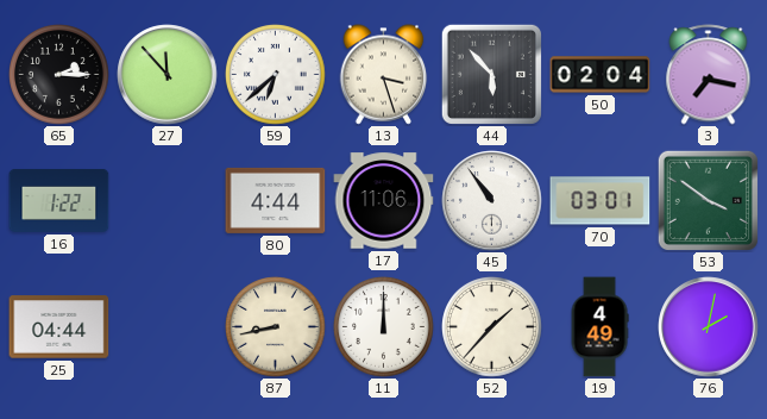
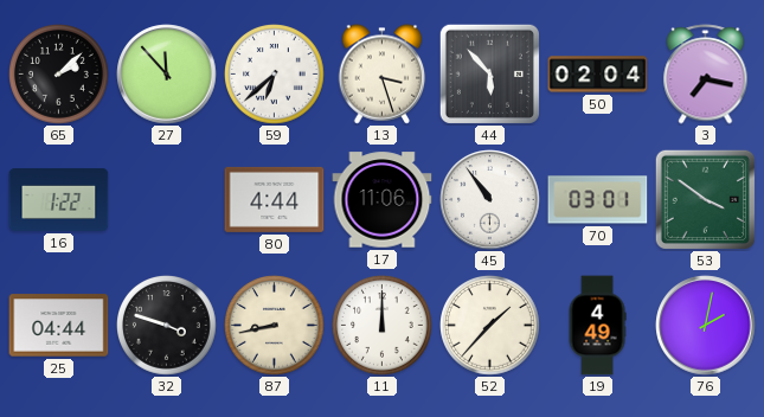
65: 2:15 -> 2:08 (59, 75)
32: none -> 3:48 (167, 326)
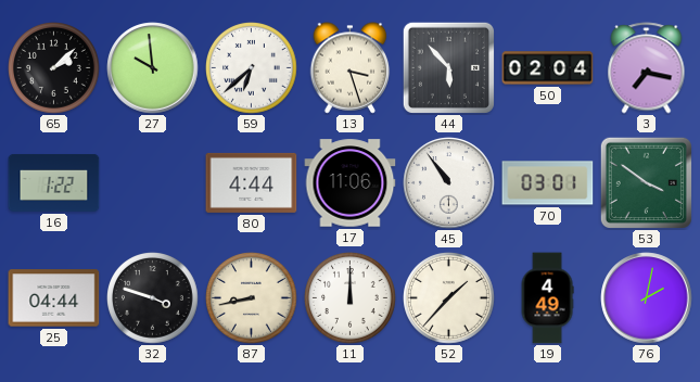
27: 11:53 -> 9:59 (153, 68)
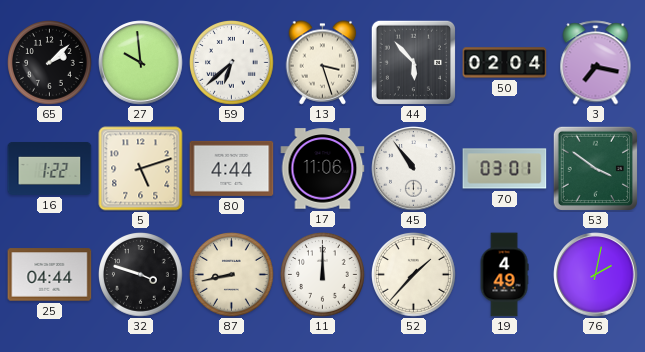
5: none -> 5:12 (141, 169)
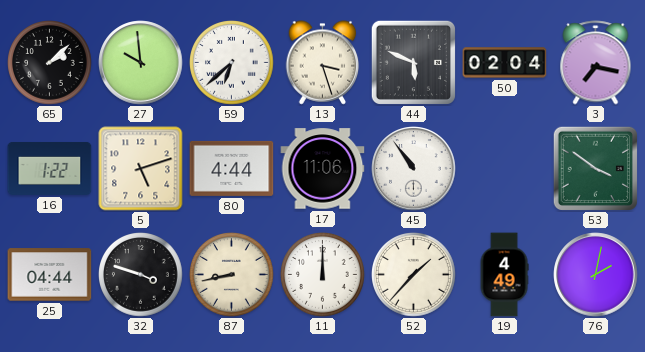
44: 5:53 -> 5:49 (413, 62)
70: 03:01 -> none (505, 169)
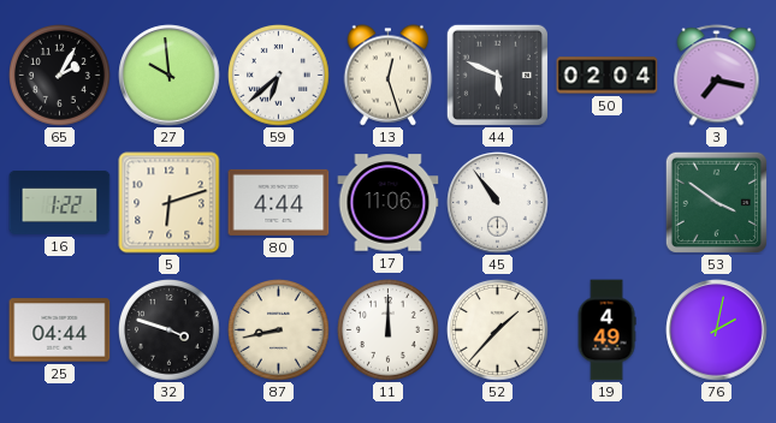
65: 2:08 -> 2:05 (60, 76)
13: 3:27 -> 12:27 (389, 76)
5: 5:12 -> 6:12 (170, 203)
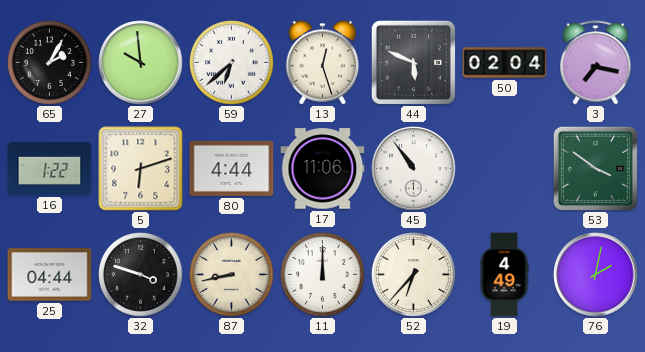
52: 1:37 -> 6:37 (414, 275)
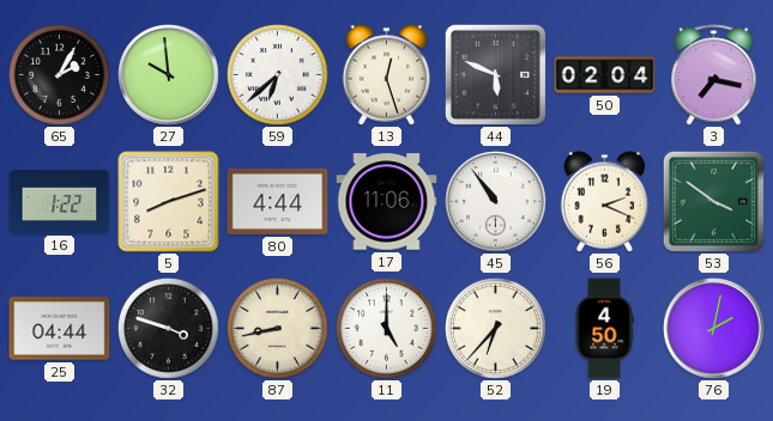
5: 6:12 -> 8:12 (169, 202)
56: none -> 2:19 (605, 202)
11: 12:00 -> 5:00 (387, 329)
19: 4:49 -> 4:50 (604, 329)
